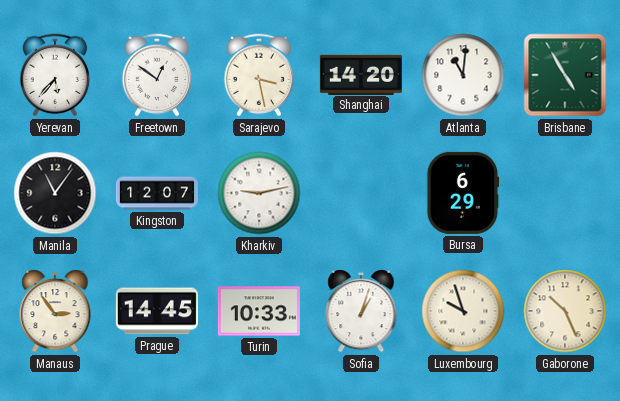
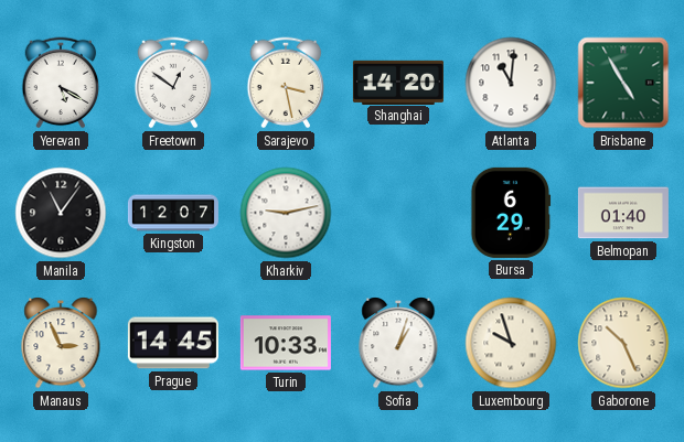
Yerevan: 5:37 -> 5:20 (61, 83)
Belmopan: none -> 01:40 (623, 213)
Manaus: 2:54 -> 2:56 (61, 343)
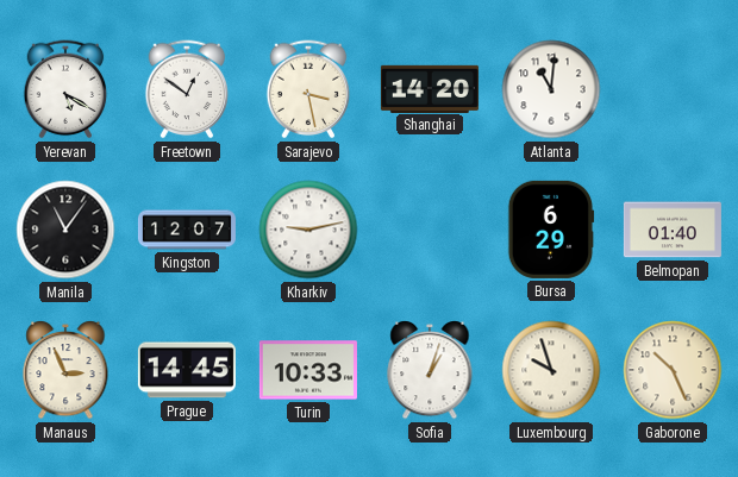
Brisbane: 4:55 -> none (623, 83)
